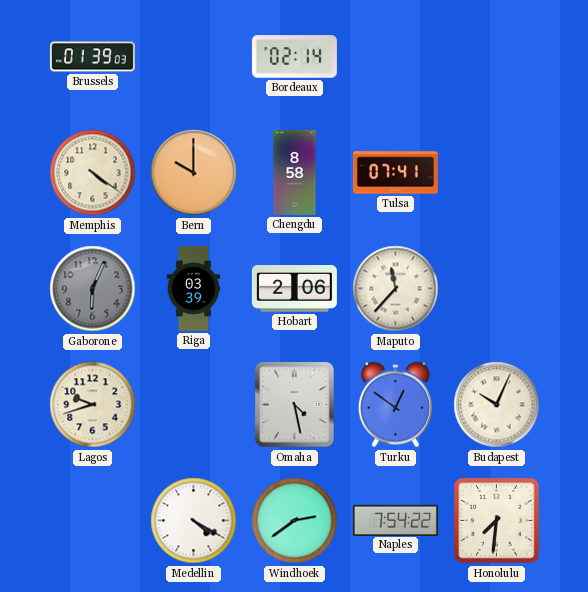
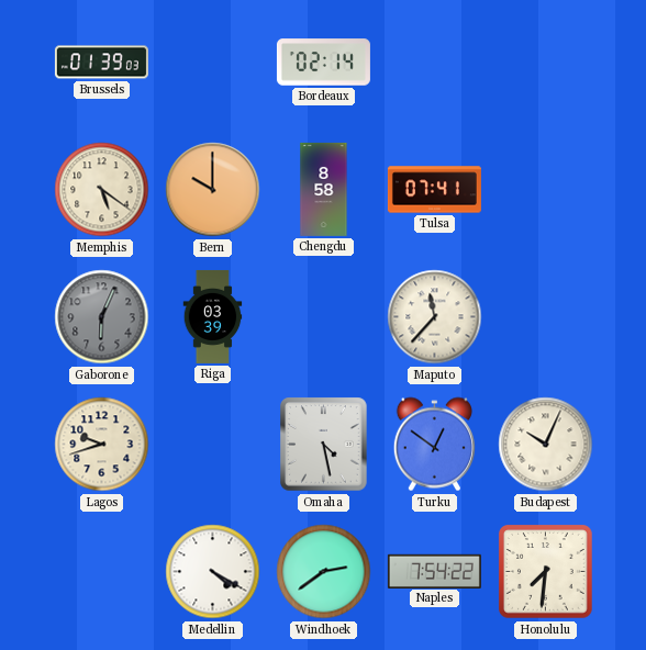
Memphis: 4:21 -> 5:21 (102, 190)
Hobart: 2:06 -> none (294, 289)
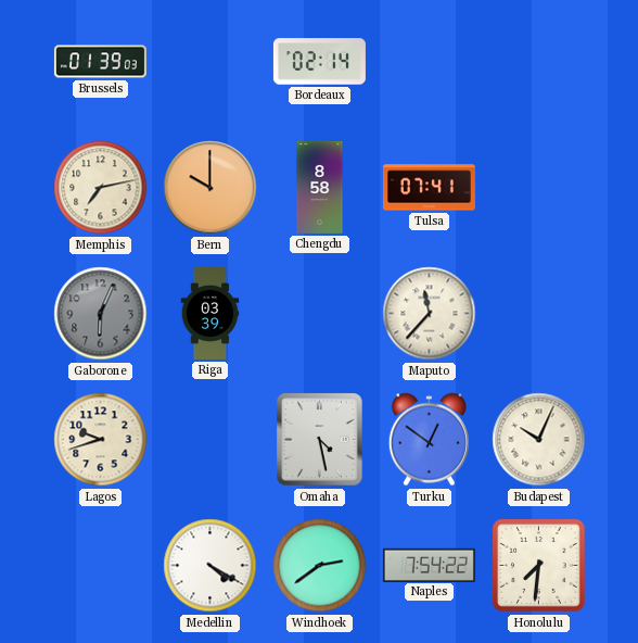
Memphis: 5:21 -> 7:13 (101, 188)
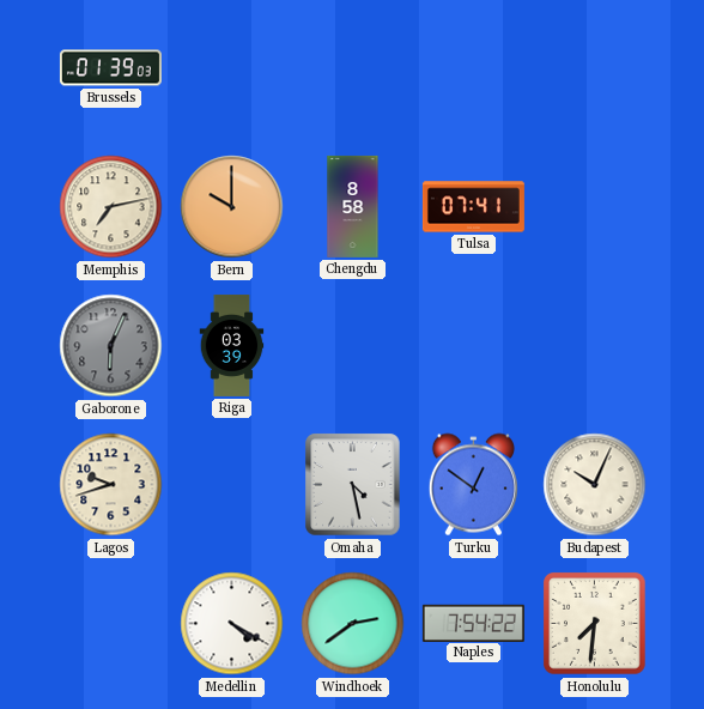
Bordeaux: 02:14 -> none (319, 62)
Maputo: 11:37 -> none (430, 314)
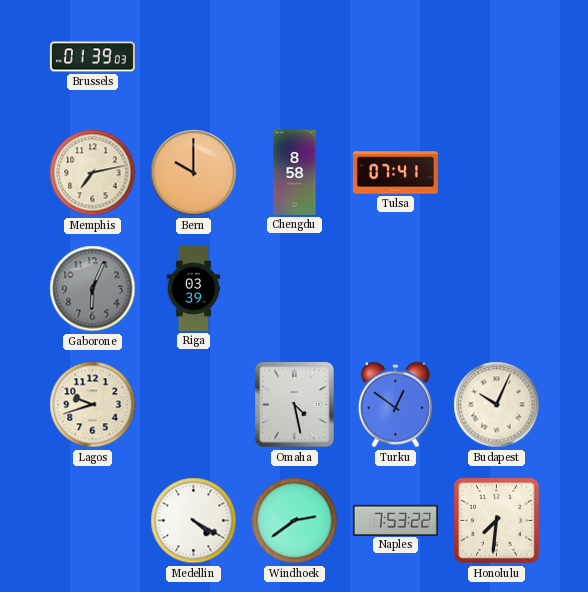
Naples: 7:54 -> 7:53 (395, 520)
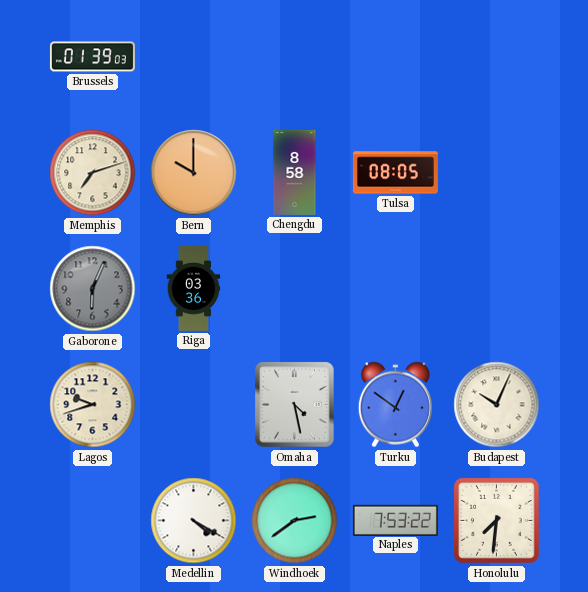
Memphis: 7:13 -> 7:12 (93, 173)
Tulsa: 07:41 -> 08:05 (395, 173)
Riga: 03:39 -> 03:36 (194, 288)
